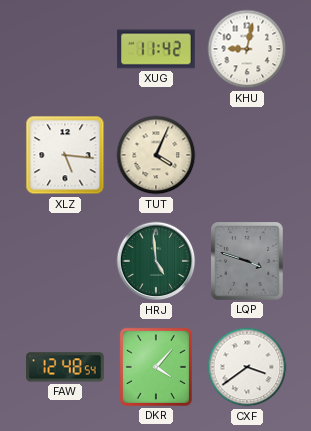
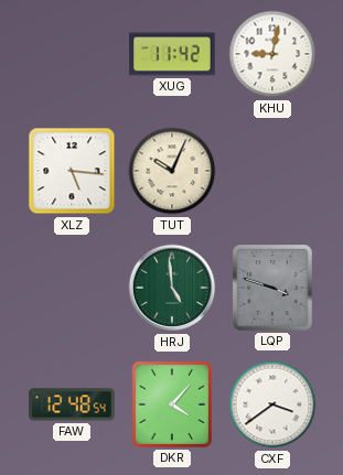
TUT: 4:04 -> 10:04 (172, 171)
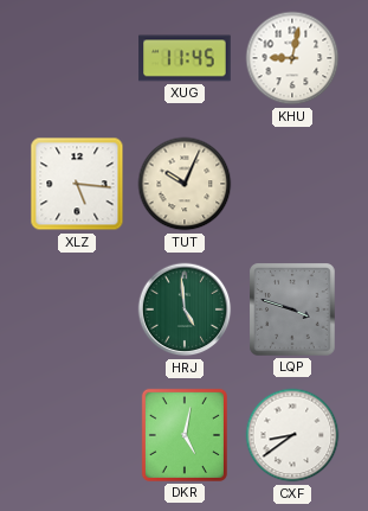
XUG: 11:42 -> 11:45 (185, 58)
FAW: 12:48 -> none (72, 404)
DKR: 4:07 -> 5:02 (185, 435)
CXF: 3:39 -> 8:39 (292, 435)
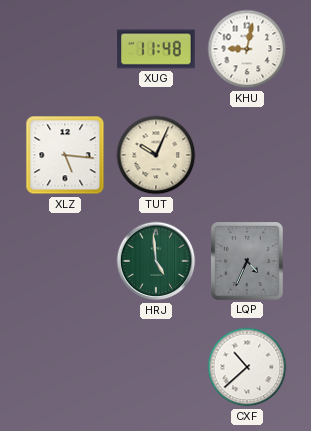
XUG: 11:45 -> 11:48 (156, 49)
LQP: 3:48 -> 4:34 (247, 261)
DKR: 5:02 -> none (185, 435)
CXF: 8:39 -> 10:38 (247, 367)
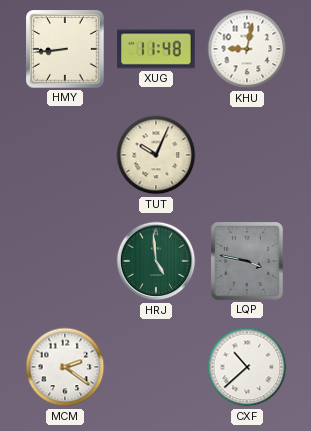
HMY: none -> 8:44 (65, 49)
XLZ: 5:16 -> none (65, 155)
LQP: 4:34 -> 3:47 (247, 261)
MCM: none -> 2:21 (65, 367)
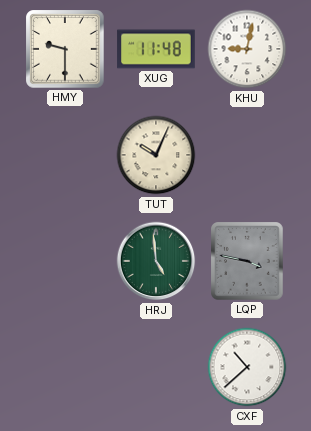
HMY: 8:44 -> 9:30 (65, 49)
MCM: 2:21 -> none (65, 367)
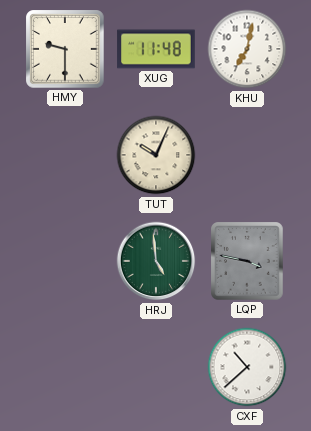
KHU: 9:02 -> 7:02 (247, 49)
